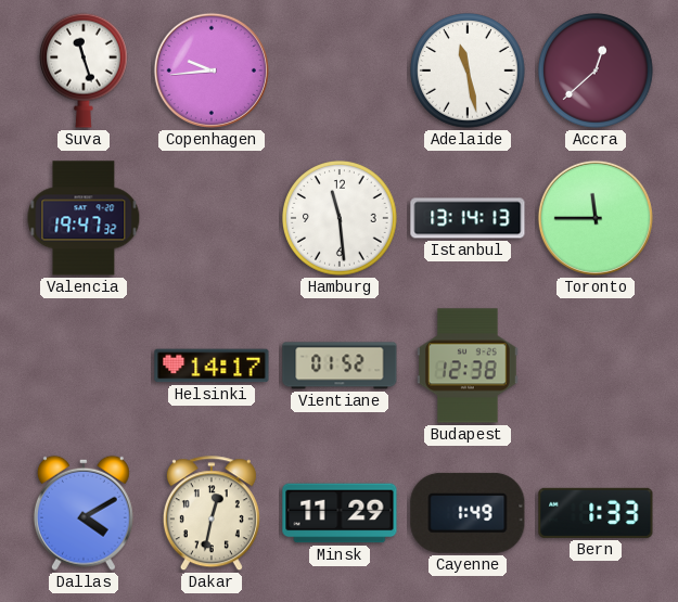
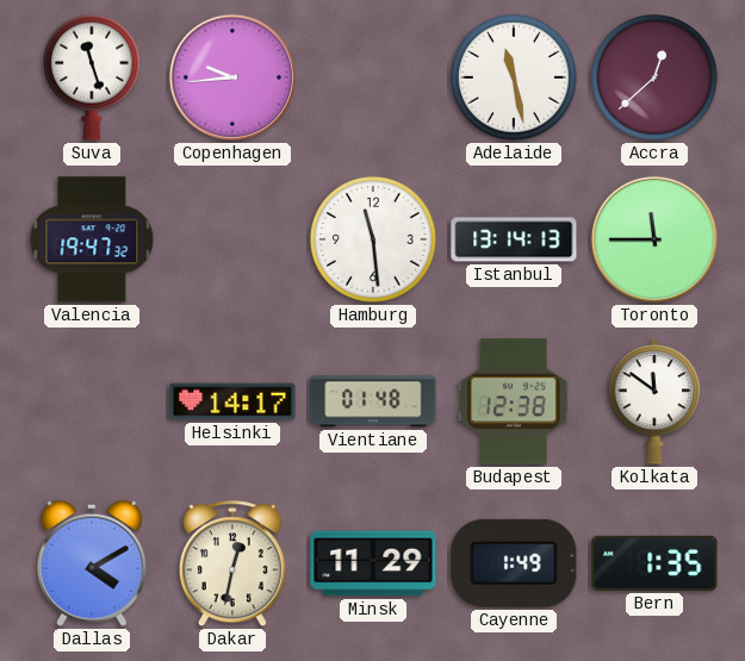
Vientiane: 01:52 -> 01:48 (373, 401)
Kolkata: none -> 11:51 (654, 401)
Bern: 1:33 -> 1:35 (654, 563)
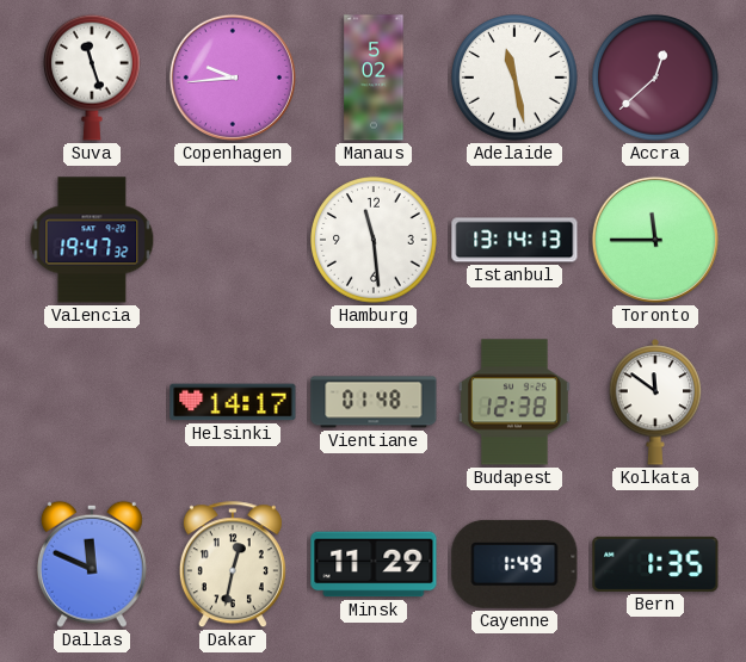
Manaus: none -> 5:02 (374, 78)
Dallas: 4:10 -> 11:49 (92, 564)
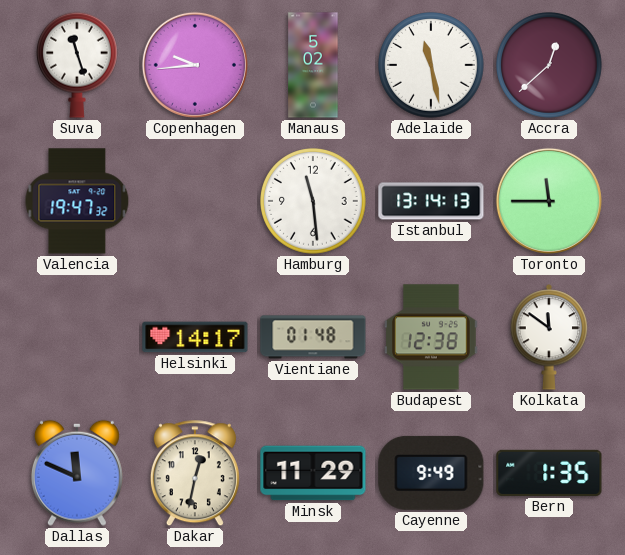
Cayenne: 1:49 -> 9:49 (431, 473)
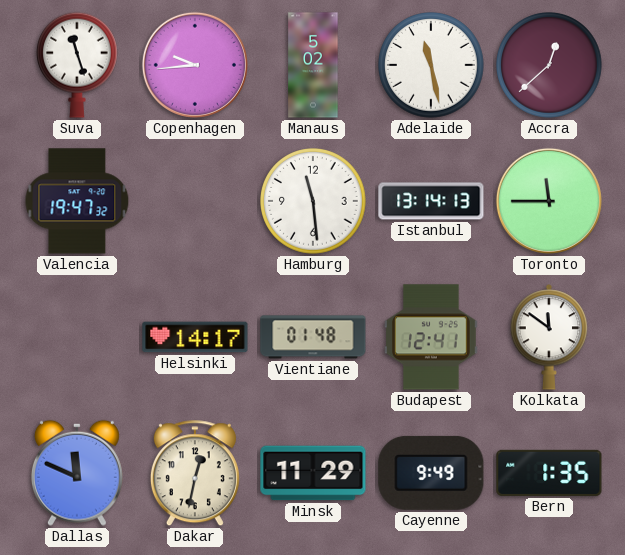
Budapest: 12:38 -> 12:41 (432, 337)
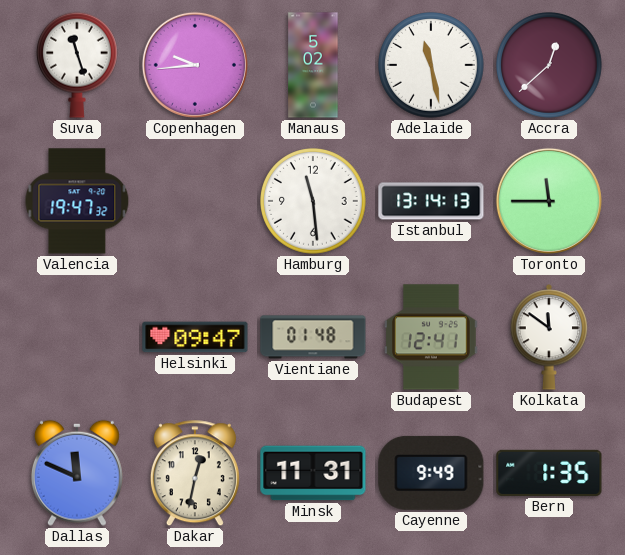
Helsinki: 14:17 -> 09:47 (195, 337)
Minsk: 11:29 -> 11:31 (313, 473)
